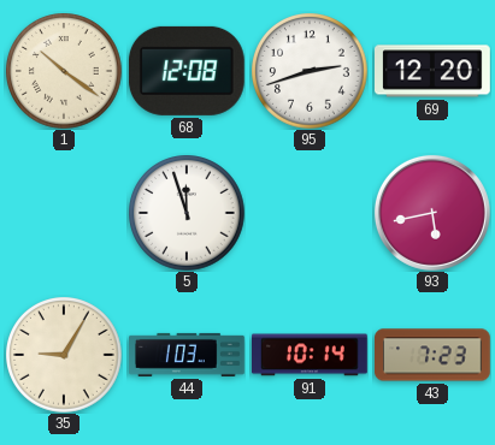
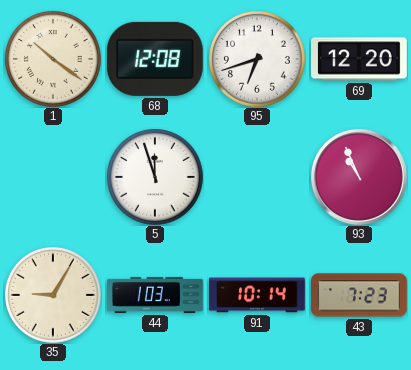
95: 2:42 -> 6:42 (257, 59)
93: 5:43 -> 10:56 (359, 177)
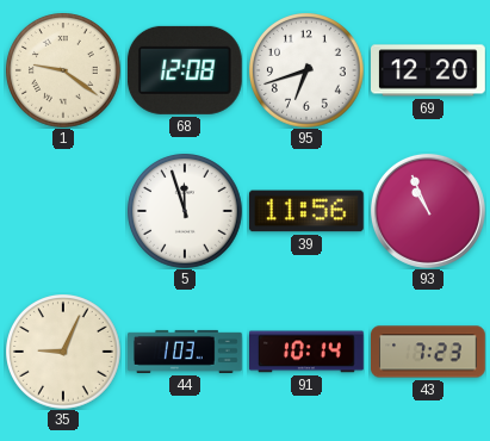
1: 10:21 -> 9:21 (63, 70)
39: none -> 11:56 (306, 211)
35: 9:05 -> 9:04 (63, 352)
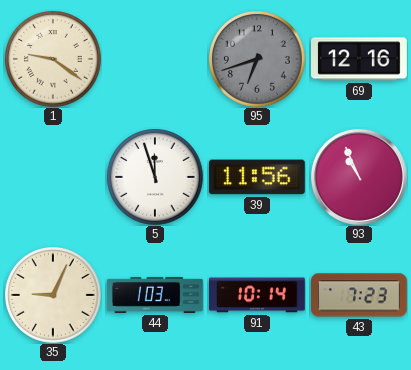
68: 12:08 -> none (185, 70)
95 dial: white -> grey (257, 59)
69: 12:20 -> 12:16 (360, 59)
